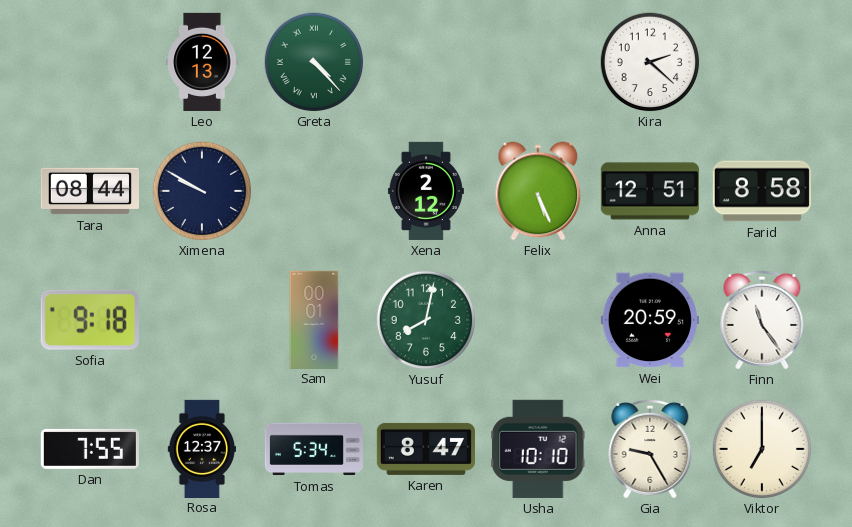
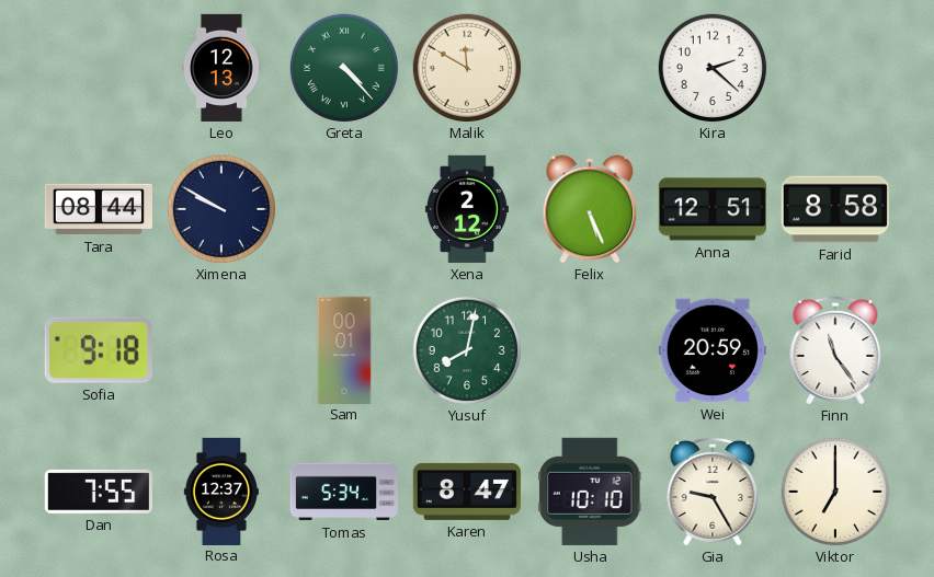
Malik: none -> 11:50 (467, 68)
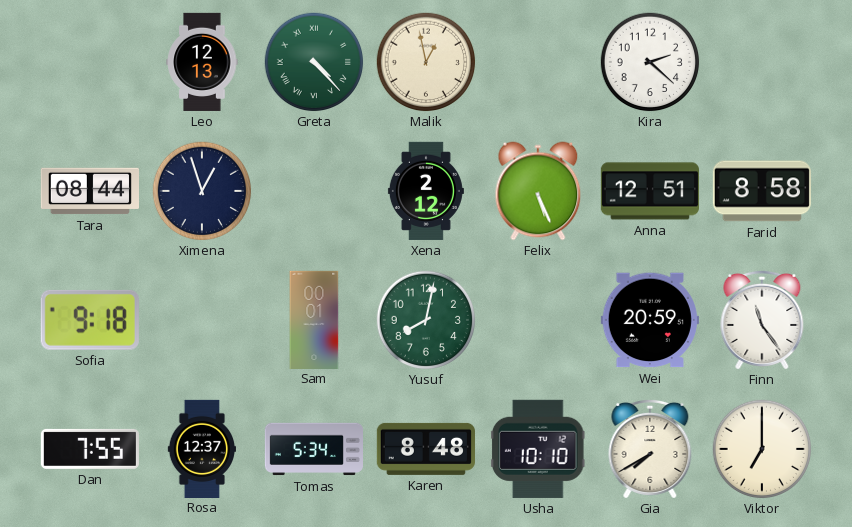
Malik: 11:50 -> 12:58 (426, 62)
Ximena: 9:50 -> 12:57 (202, 191)
Karen: 8:47 -> 8:48 (426, 449)
Gia: 9:25 -> 7:40 (650, 449)
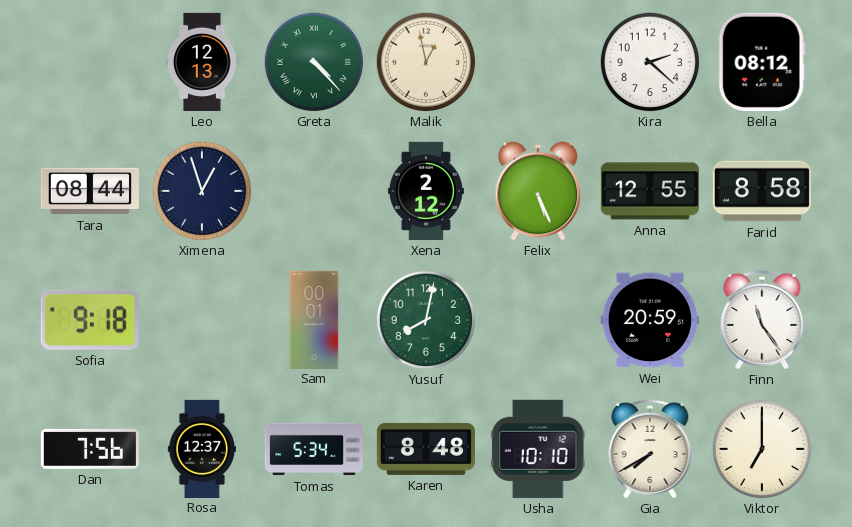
Bella: none -> 08:12 (762, 62)
Anna: 12:51 -> 12:55 (649, 191)
Dan: 7:55 -> 7:56 (90, 449)
